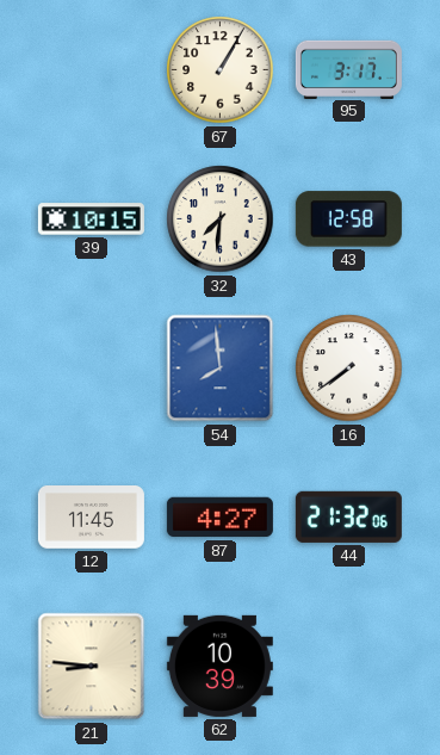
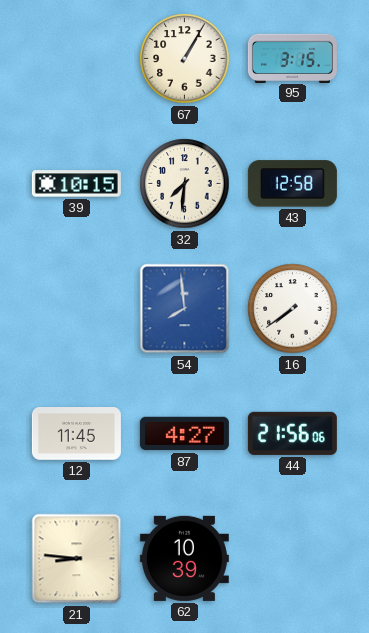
95: 3:17 -> 3:15 (292, 58)
44: 21:32 -> 21:56 (292, 433)
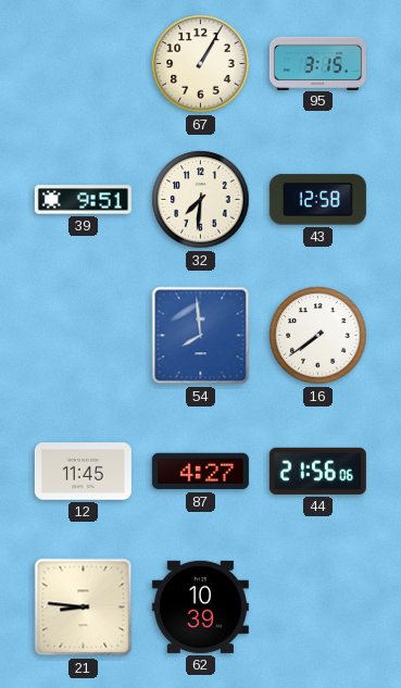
39: 10:15 -> 9:51 (83, 200)
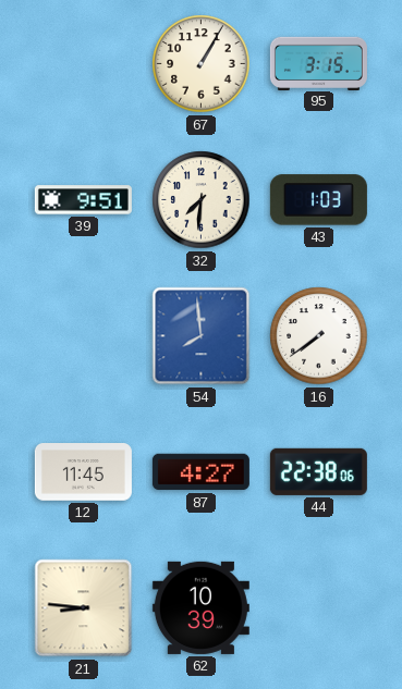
43: 12:58 -> 1:03 (318, 200)
44: 21:56 -> 22:38 (318, 471)
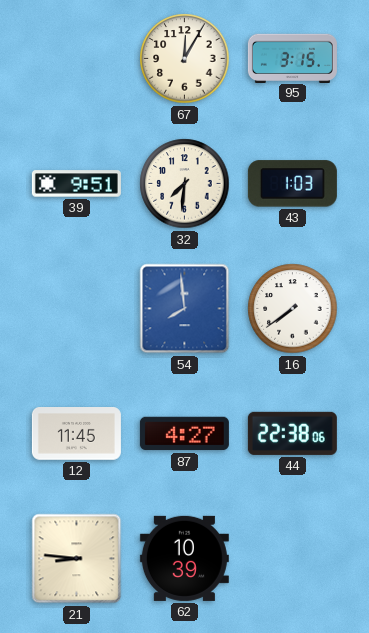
67: 1:05 -> 12:05 (185, 59)
